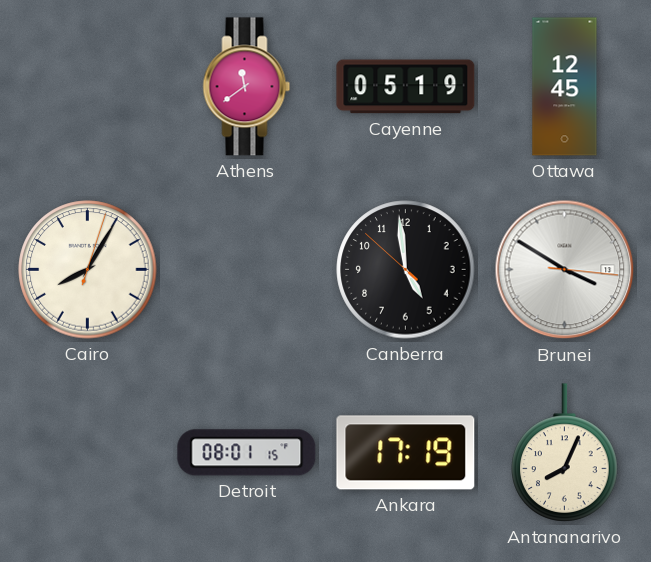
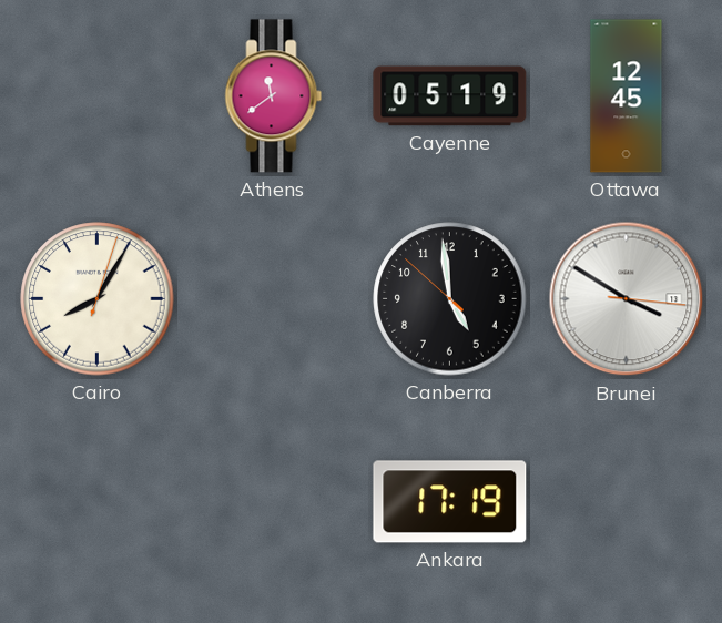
Detroit: 08:01 -> none (247, 453)
Antananarivo: 8:04 -> none (565, 453)
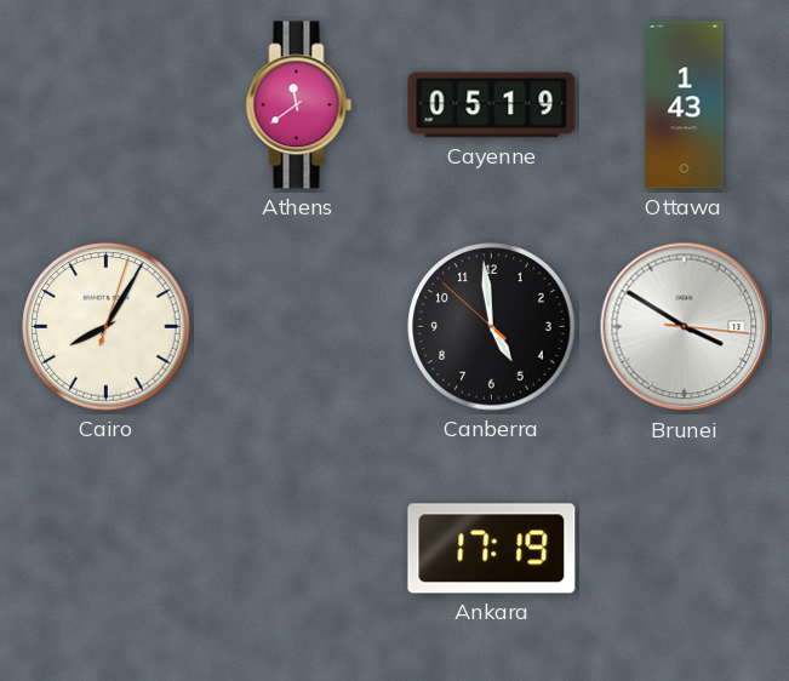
Ottawa: 12:45 -> 1:43 (685, 105)
